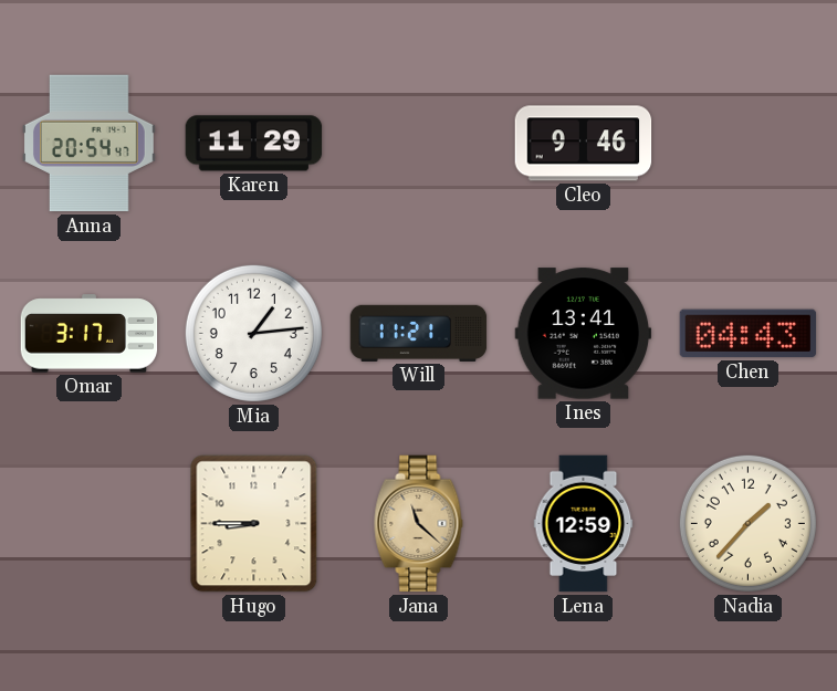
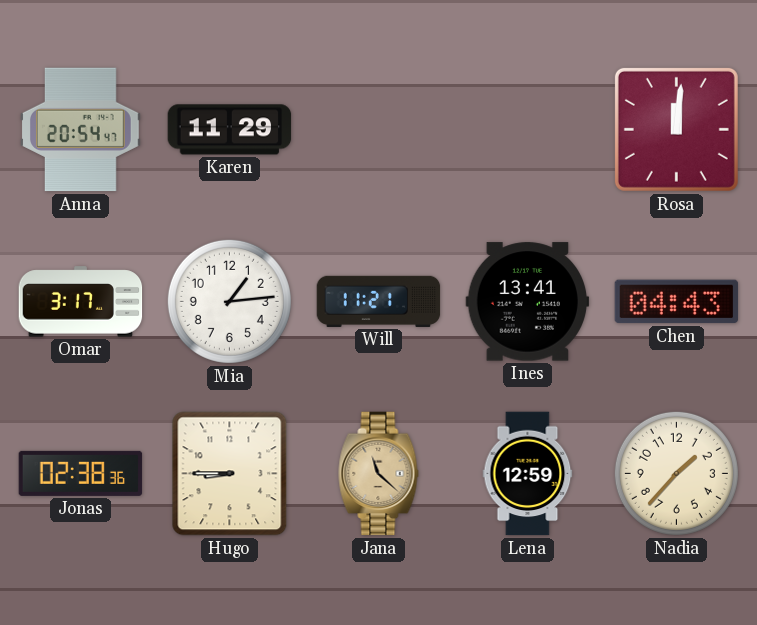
Cleo: 9:46 -> none (584, 144)
Rosa: none -> 12:01 (676, 129)
Jonas: none -> 02:38 (81, 473)
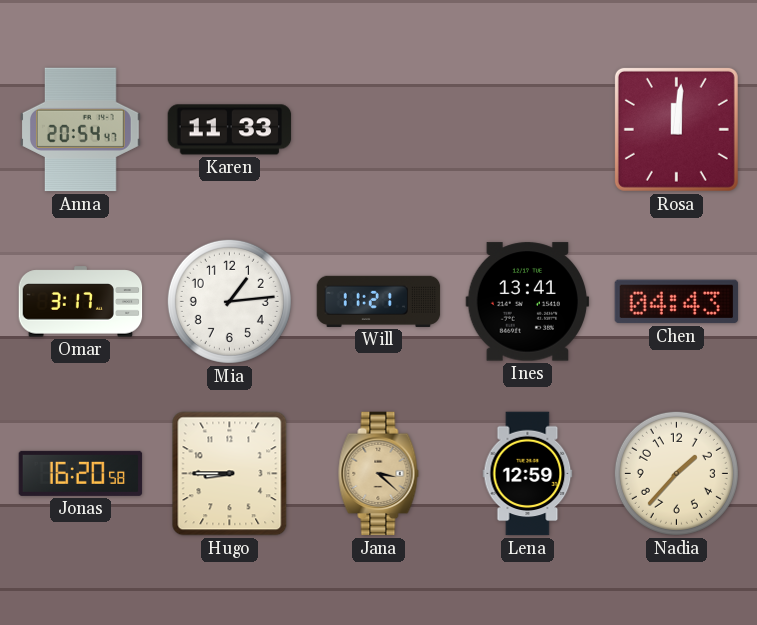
Karen: 11:29 -> 11:33 (230, 130)
Jonas: 02:38 -> 16:20 (81, 473)
Jana: 11:22 -> 3:22 (379, 474)
